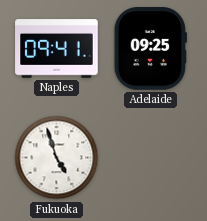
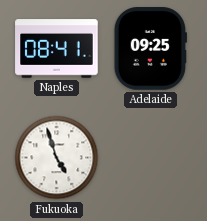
Naples: 09:41 -> 08:41 (57, 49)
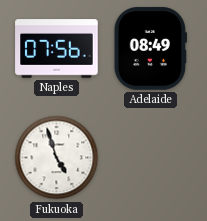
Naples: 08:41 -> 07:56 (57, 49)
Adelaide: 09:25 -> 08:49 (150, 49)
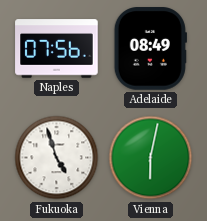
Vienna: none -> 6:02 (151, 158)
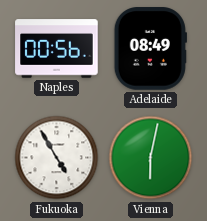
Naples: 07:56 -> 00:56 (57, 49)
Fukuoka: 4:57 -> 4:55 (57, 158)
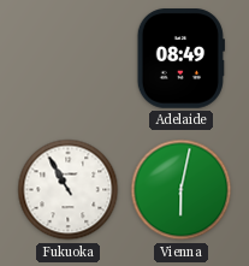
Naples: 00:56 -> none (57, 49)
Fukuoka: 4:55 -> 10:55 (69, 190)
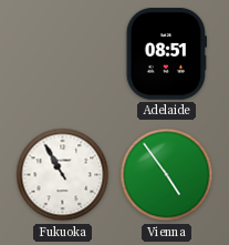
Adelaide: 08:49 -> 08:51 (166, 54)
Vienna: 6:02 -> 4:54 (167, 175)
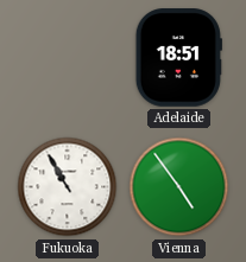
Adelaide: 08:51 -> 18:51 (178, 58)
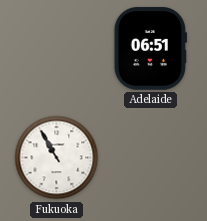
Adelaide: 18:51 -> 06:51 (150, 49)
Vienna: 4:54 -> none (179, 187)
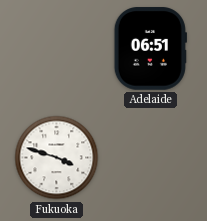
Fukuoka: 10:55 -> 3:48 (57, 158)
